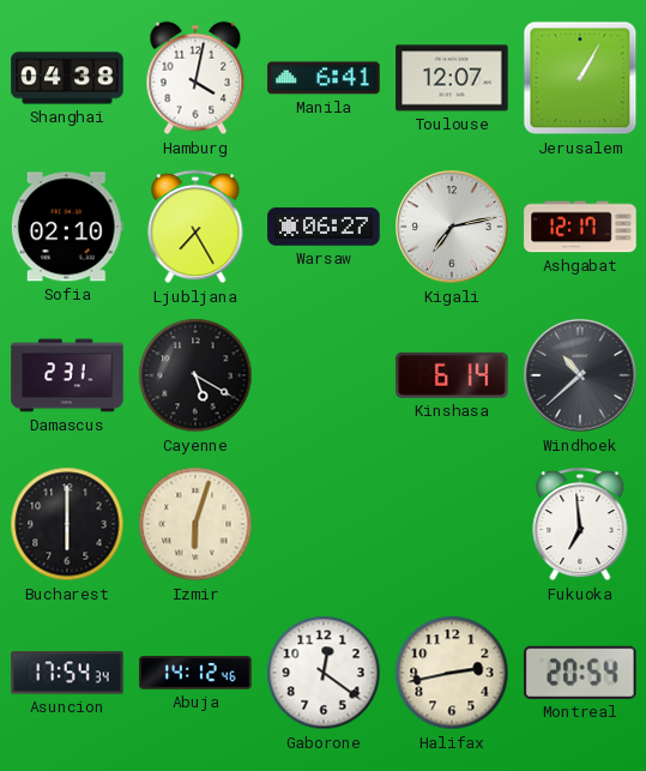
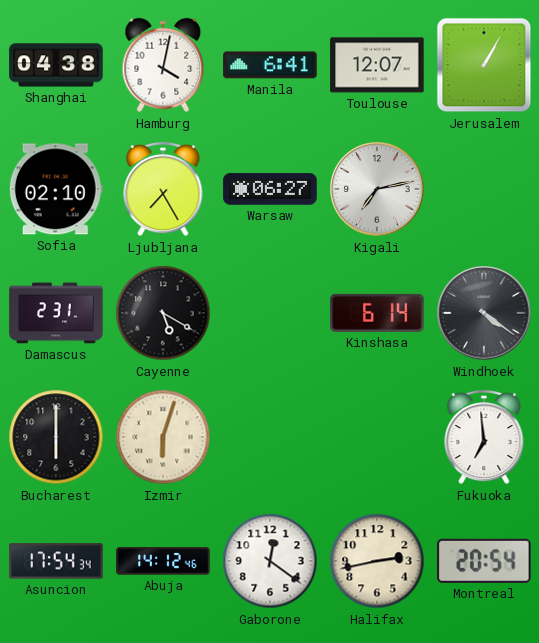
Ashgabat: 12:17 -> none (580, 227)
Windhoek: 10:38 -> 4:21 (484, 313)
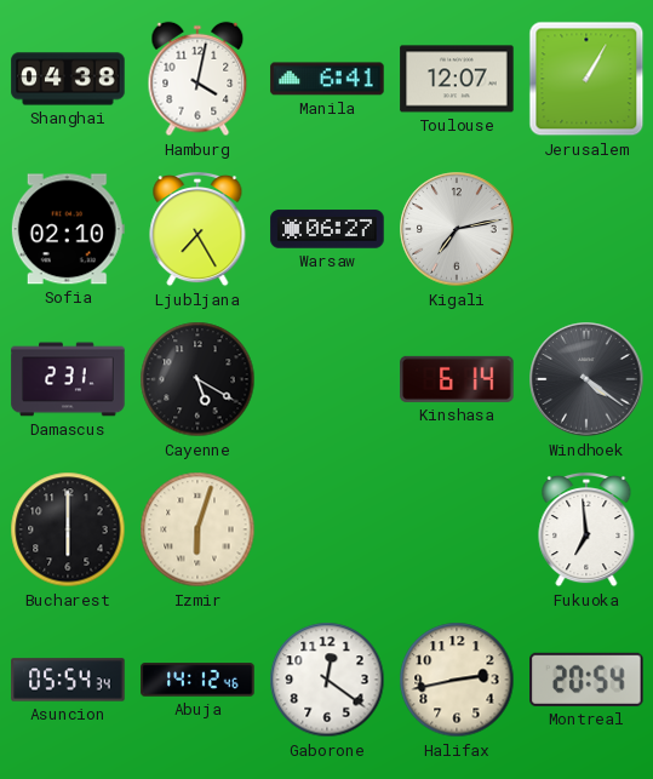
Asuncion: 17:54 -> 05:54 (68, 680)
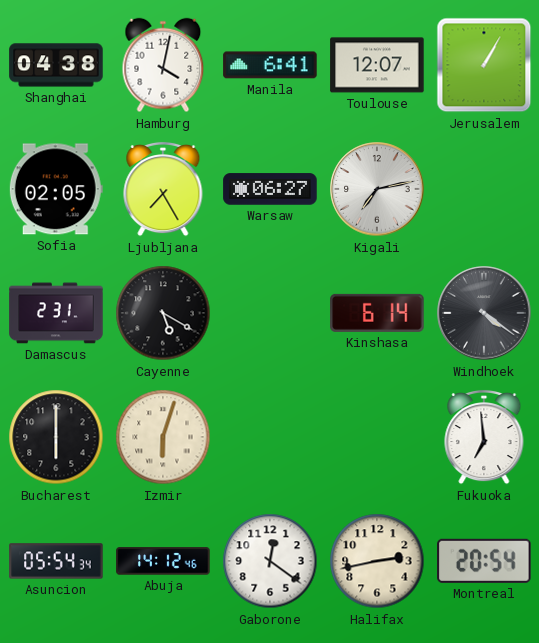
Sofia: 02:10 -> 02:05 (56, 189)
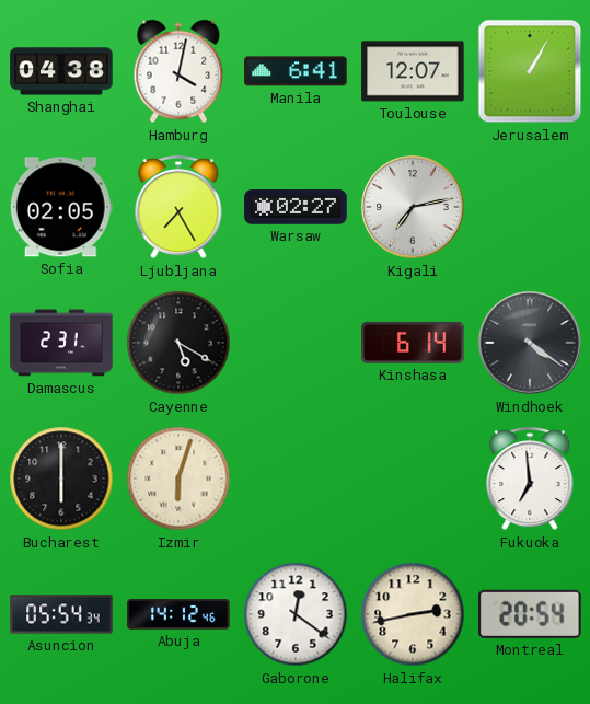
Warsaw: 06:27 -> 02:27 (296, 207)
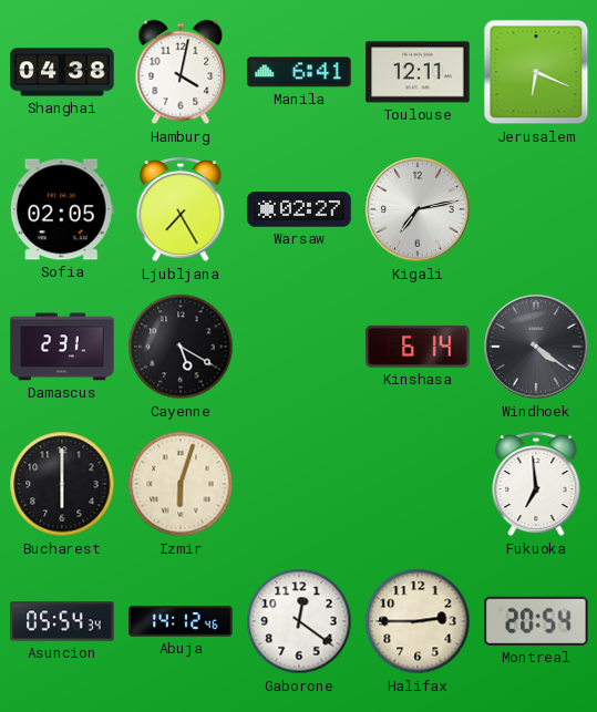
Toulouse: 12:07 -> 12:11 (418, 72)
Jerusalem: 1:05 -> 6:19 (536, 72)
Halifax: 2:43 -> 2:45 (418, 621)
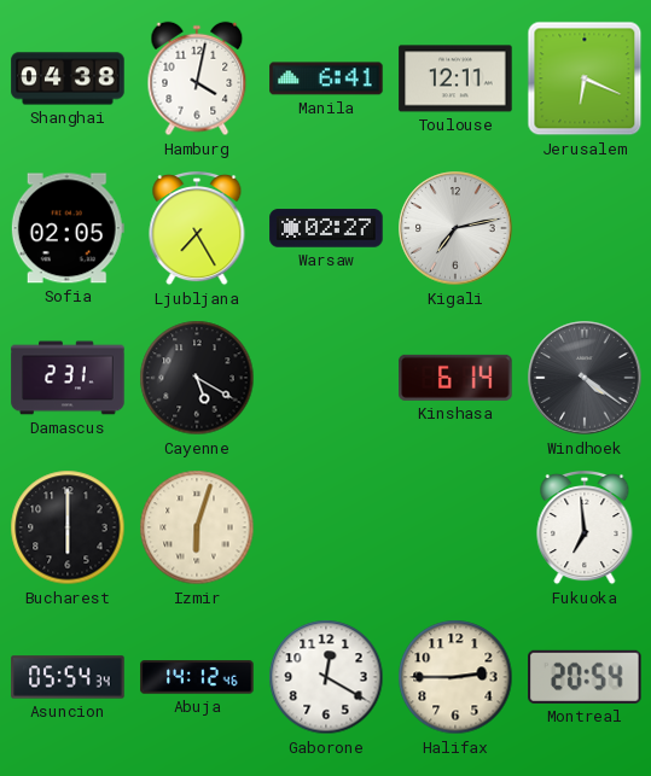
Gaborone: 12:21 -> 12:20 (326, 677)
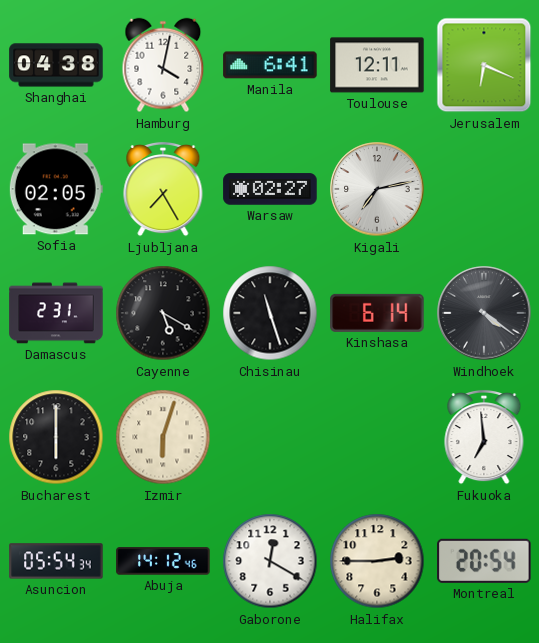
Chisinau: none -> 11:27 (270, 313)
